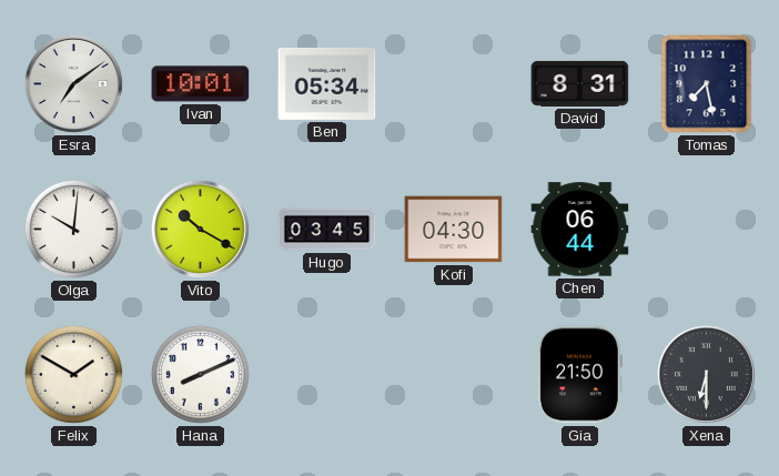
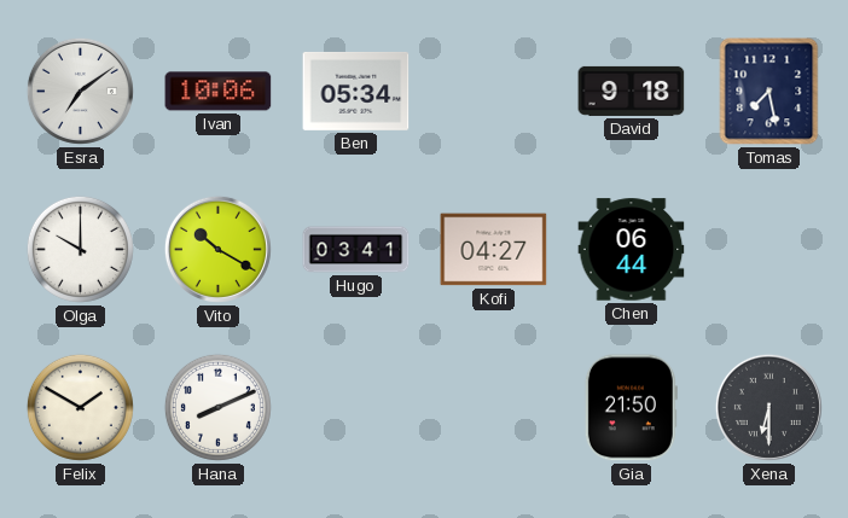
Ivan: 10:01 -> 10:06 (219, 92)
David: 8:31 -> 9:18 (632, 91)
Olga: 10:01 -> 10:00 (80, 249)
Hugo: 03:45 -> 03:41 (356, 250)
Kofi: 04:30 -> 04:27 (494, 250)
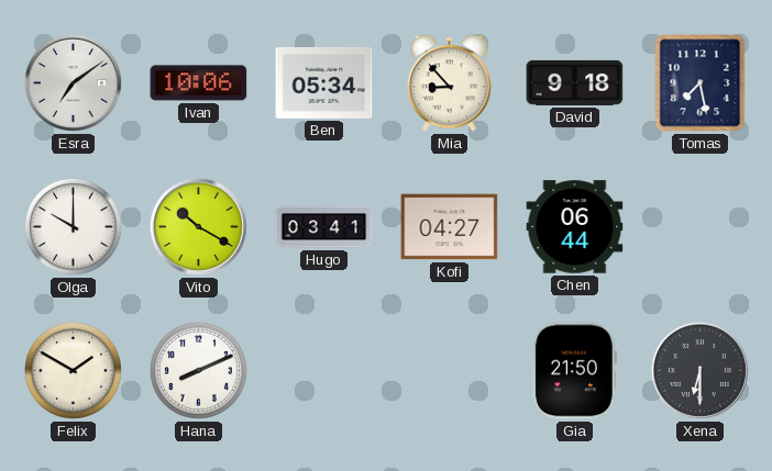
Mia: none -> 8:53 (450, 83)
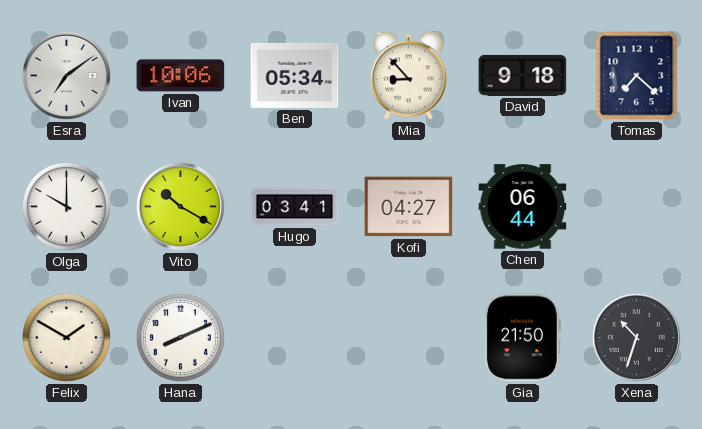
Tomas: 7:28 -> 7:22 (637, 76)
Xena: 6:30 -> 10:33 (636, 337)
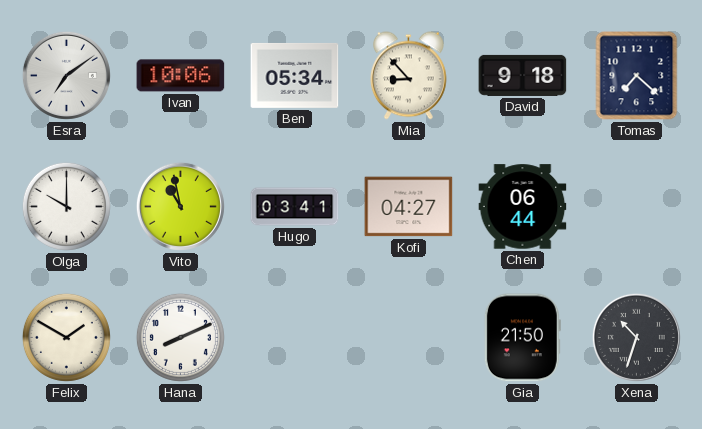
Vito: 10:20 -> 10:58 (180, 206)
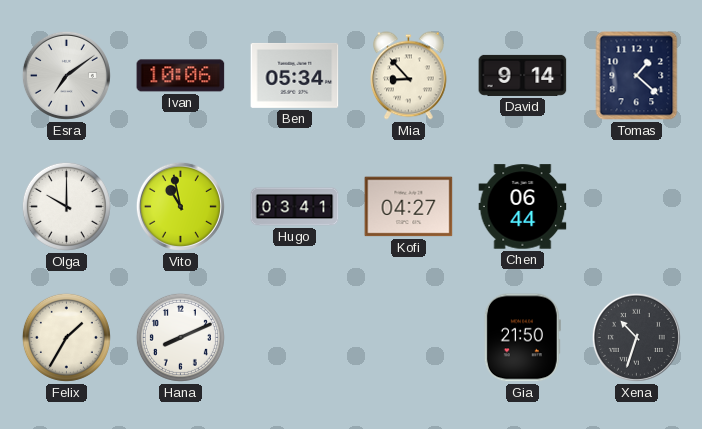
David: 9:18 -> 9:14 (523, 75)
Tomas: 7:22 -> 1:22 (637, 76)
Felix: 1:50 -> 1:35 (66, 337)
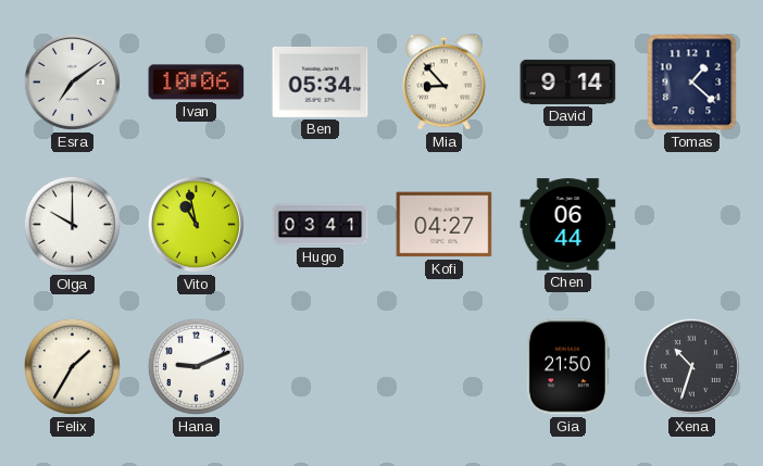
Hana: 8:11 -> 9:11 (196, 366)
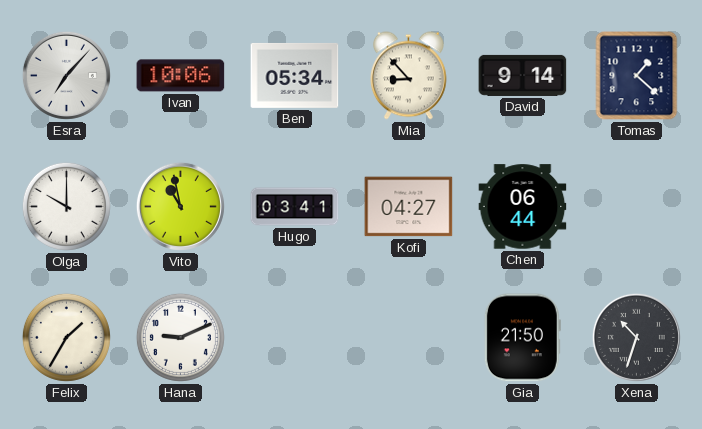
Esra: 7:09 -> 7:07 (66, 75)
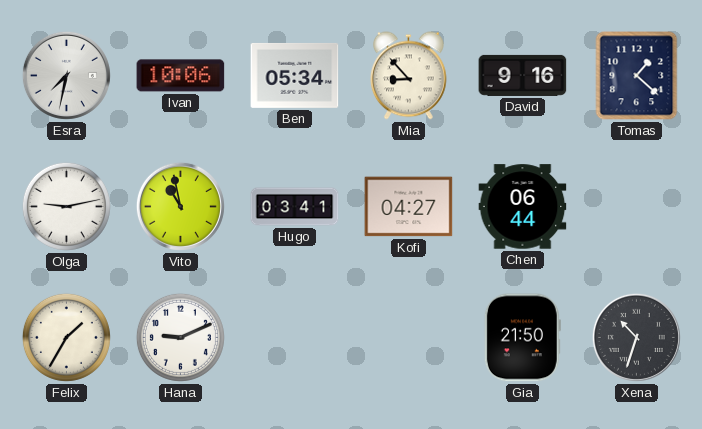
Esra: 7:07 -> 7:32 (66, 75)
David: 9:14 -> 9:16 (523, 75)
Olga: 10:00 -> 9:13 (66, 206)
